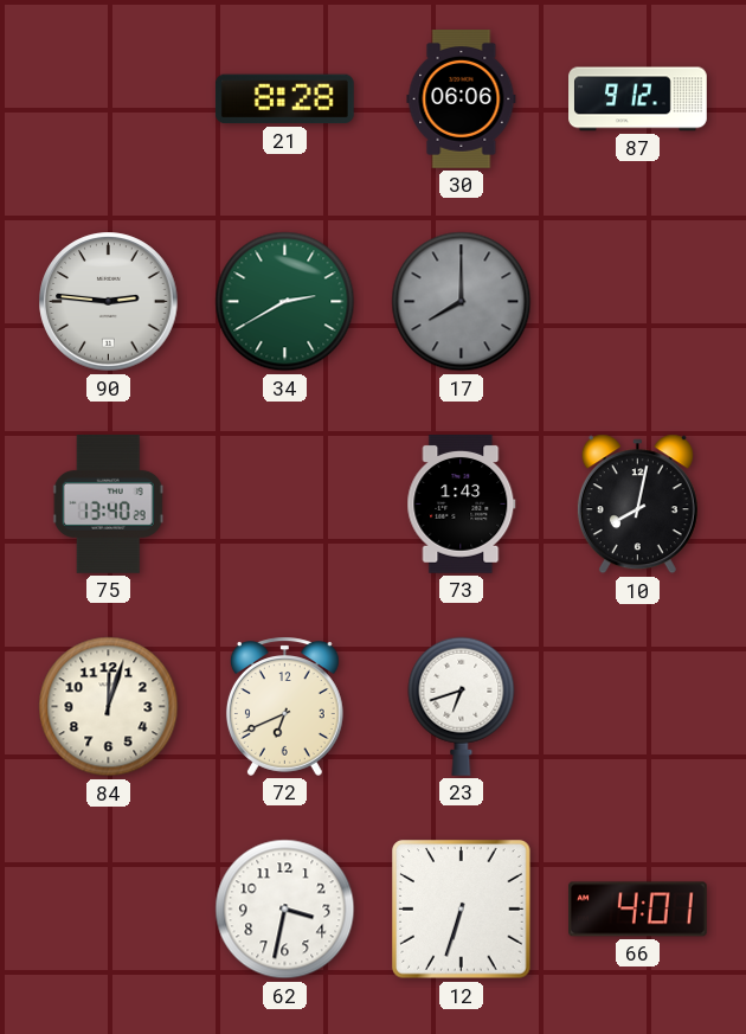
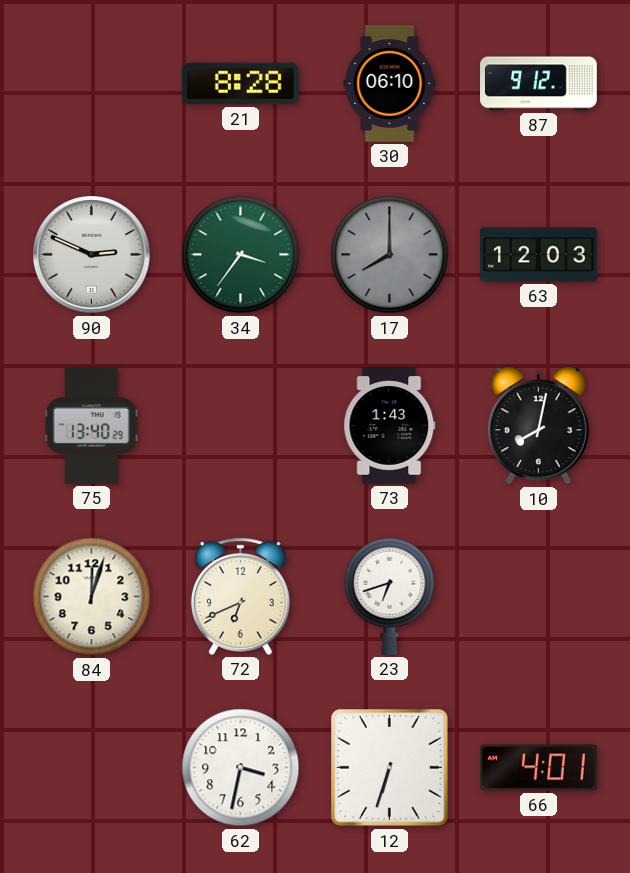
30: 06:06 -> 06:10 (390, 84)
90: 2:46 -> 2:49 (92, 255)
34: 2:40 -> 3:36 (241, 255)
63: none -> 12:03 (539, 255)
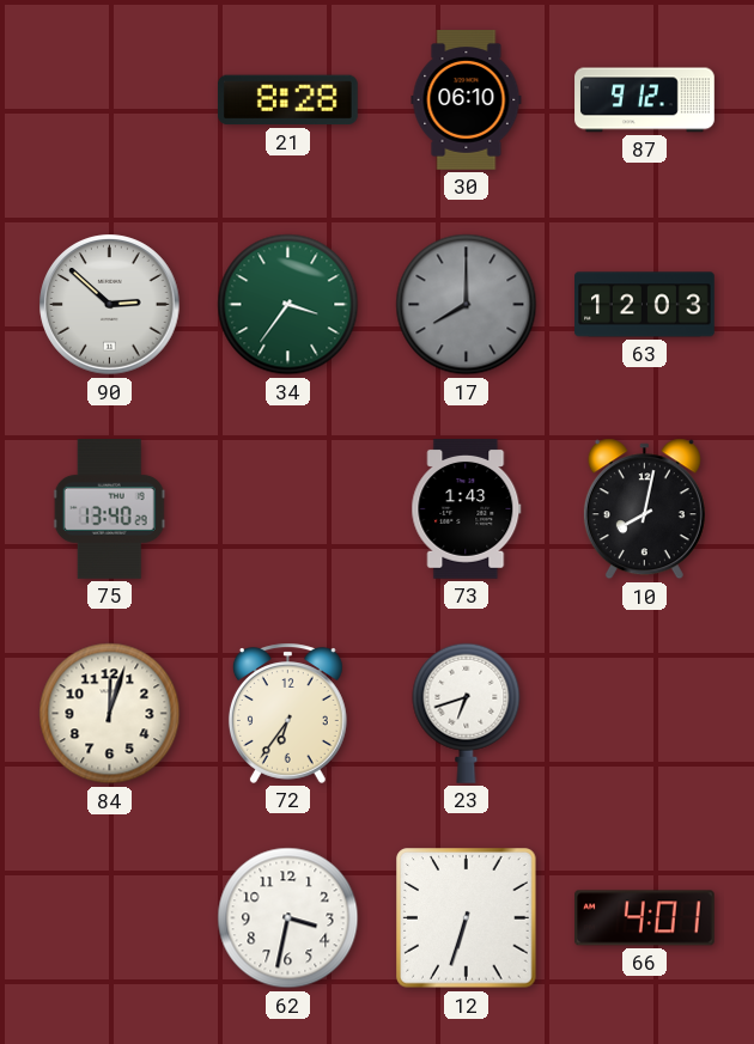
90: 2:49 -> 2:52 (110, 305)
72: 6:41 -> 6:36 (287, 713)
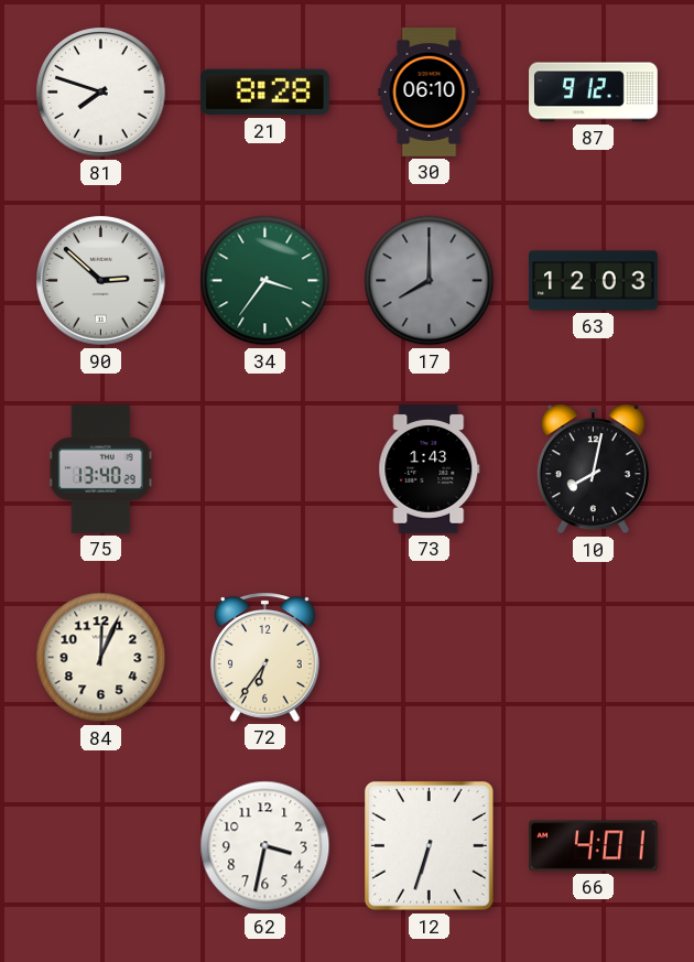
81: none -> 7:48 (101, 93)
84: 12:03 -> 12:04 (101, 658)
23: 6:42 -> none (467, 713)
